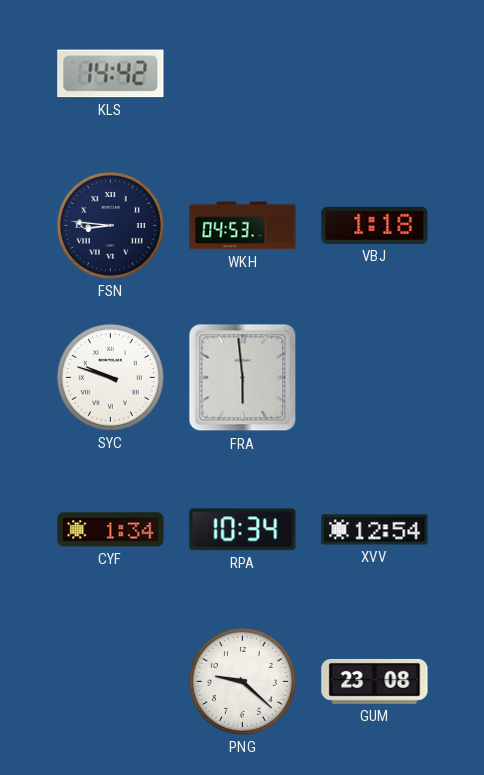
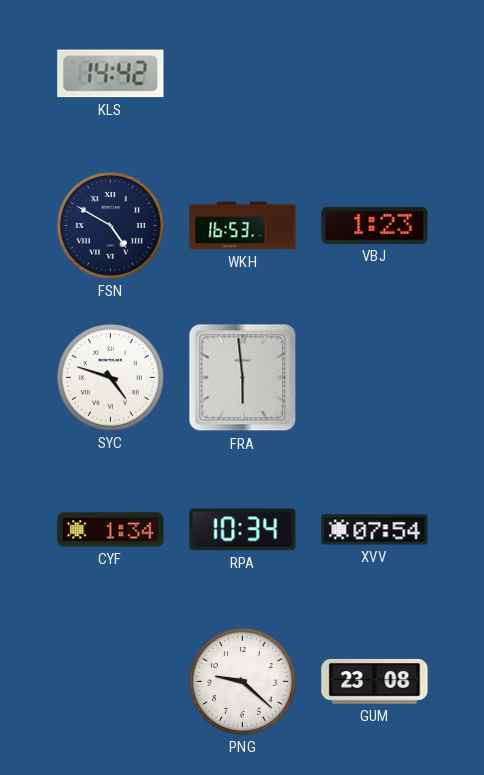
FSN: 8:46 -> 4:50 (110, 225)
WKH: 04:53 -> 16:53 (243, 226)
VBJ: 1:18 -> 1:23 (375, 225)
SYC: 9:48 -> 4:48 (110, 377)
XVV: 12:54 -> 07:54 (375, 530)
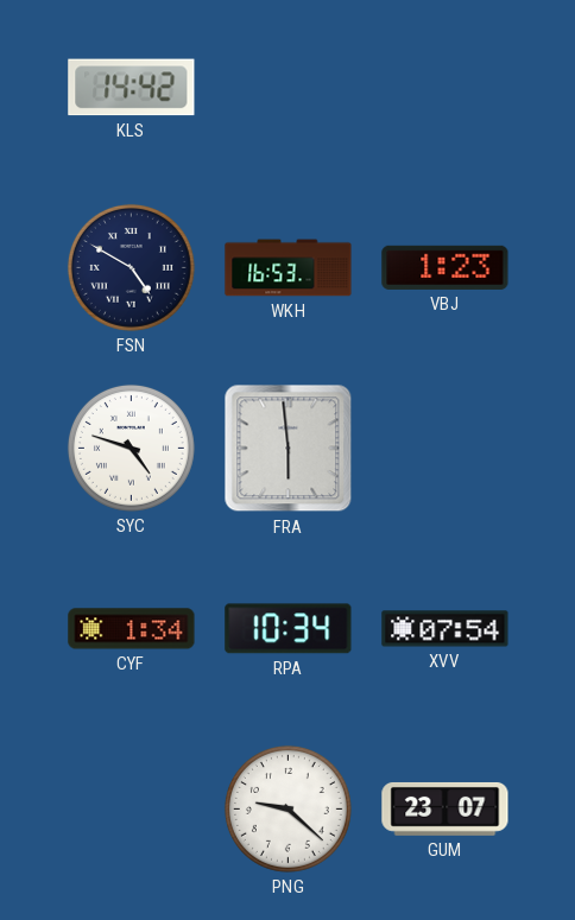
GUM: 23:08 -> 23:07 (446, 808)
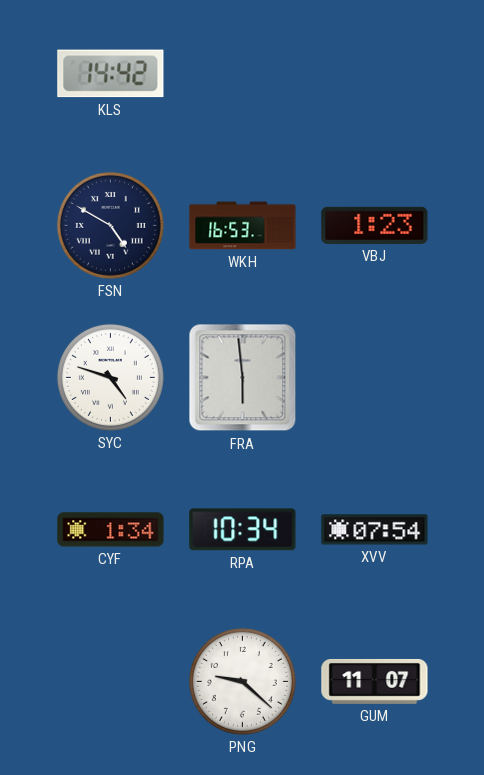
GUM: 23:07 -> 11:07 (375, 681)
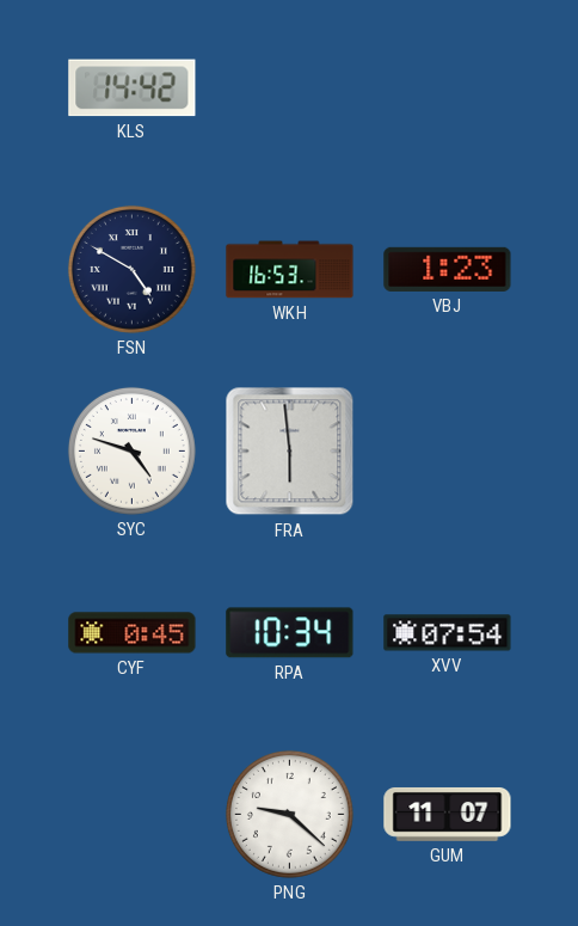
CYF: 1:34 -> 0:45 (133, 633)
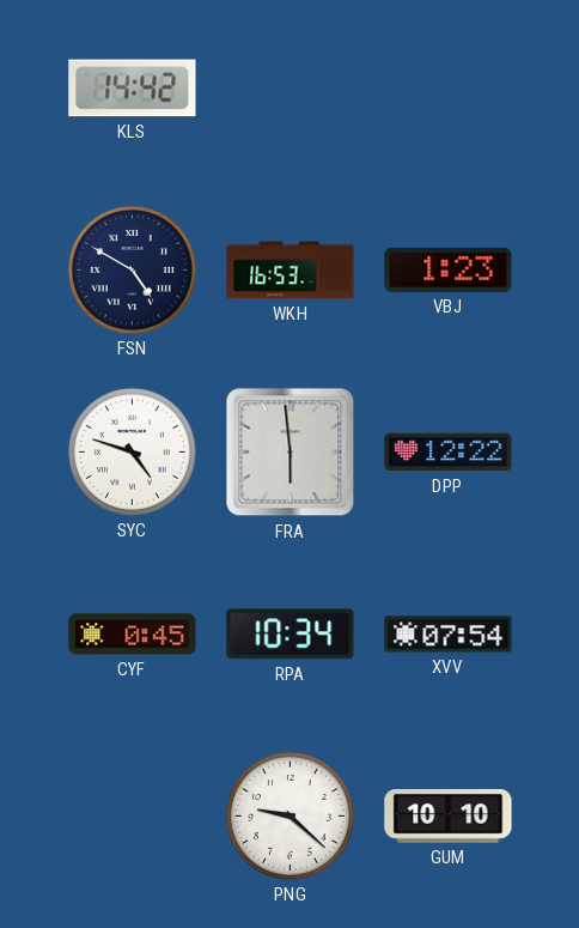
DPP: none -> 12:22 (449, 453)
GUM: 11:07 -> 10:10 (449, 815)
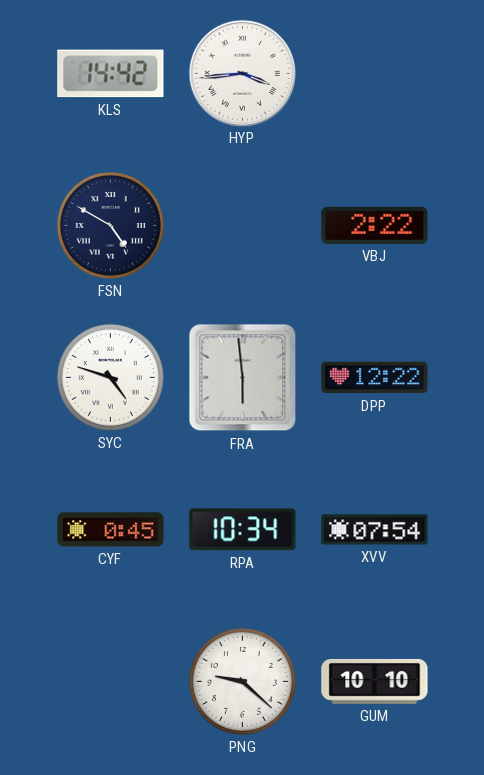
HYP: none -> 3:44 (242, 73)
WKH: 16:53 -> none (291, 271)
VBJ: 1:23 -> 2:22 (375, 225)
